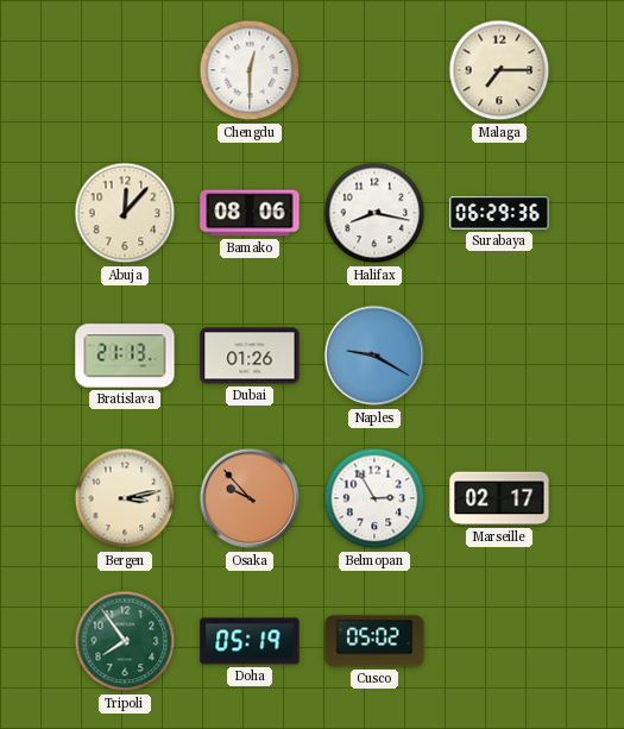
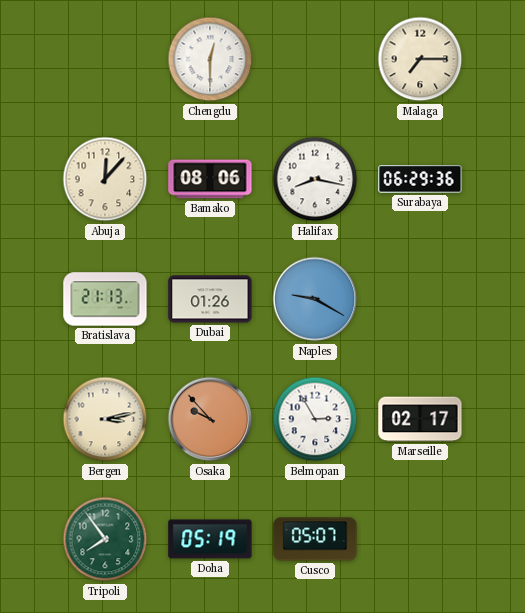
Cusco: 05:02 -> 05:07 (315, 539)
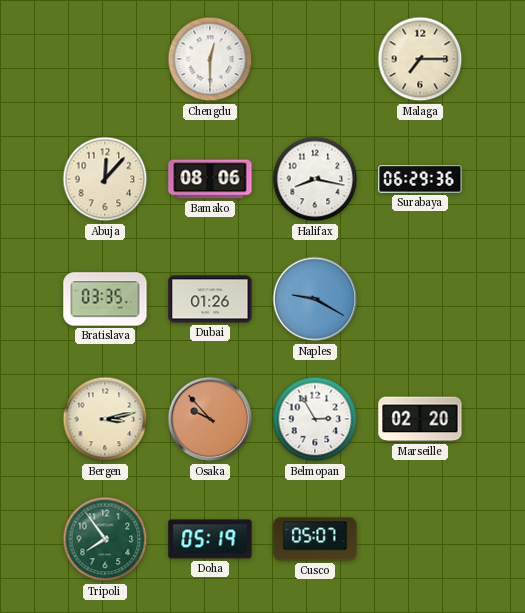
Bratislava: 21:13 -> 03:35 (105, 299)
Marseille: 02:17 -> 02:20 (420, 419)
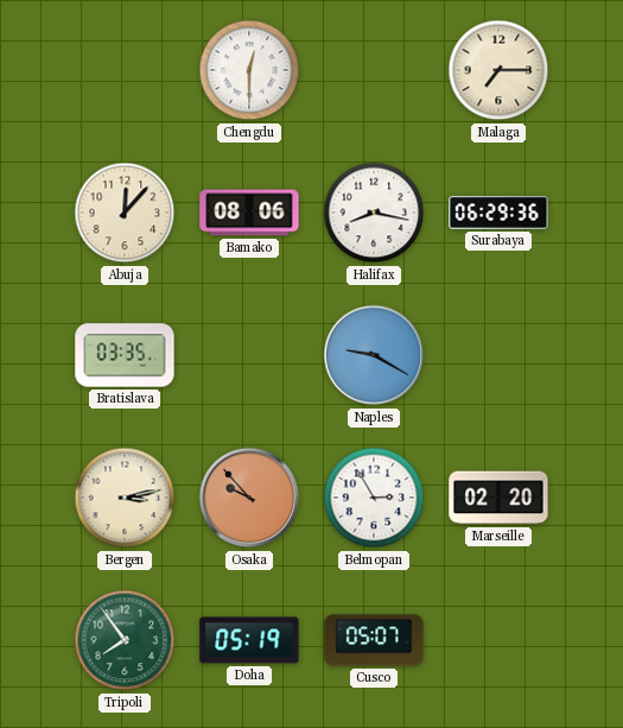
Dubai: 01:26 -> none (210, 299)
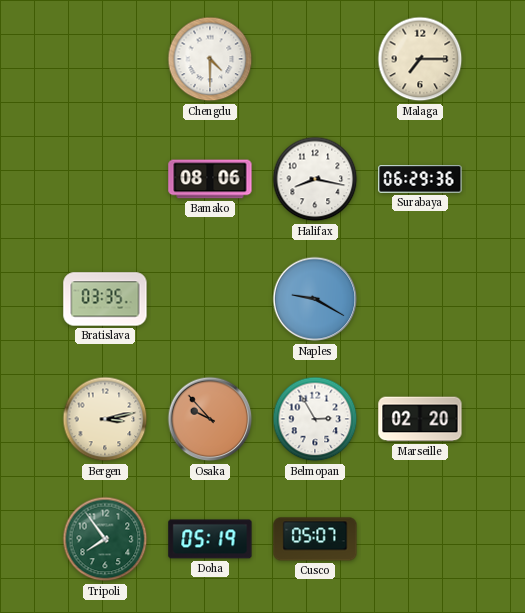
Chengdu: 12:30 -> 4:30 (210, 59)
Abuja: 12:07 -> none (125, 213)
